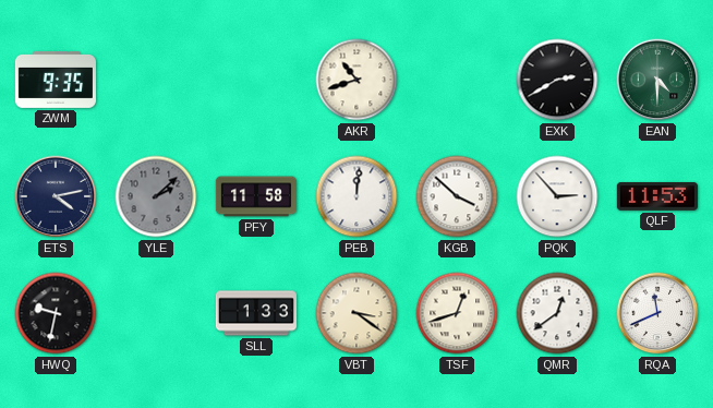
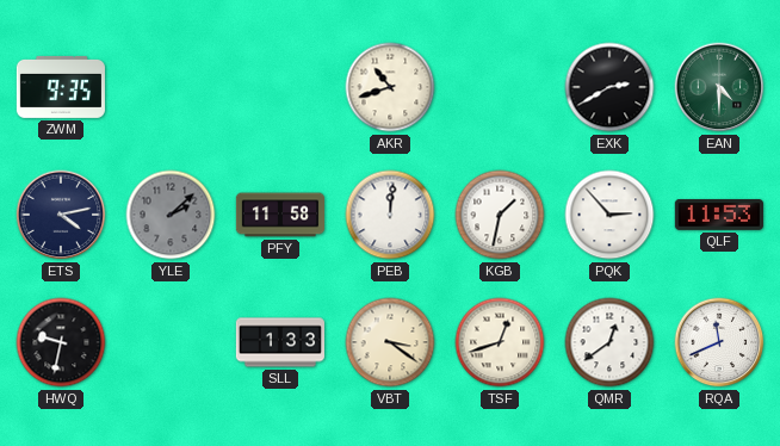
KGB: 3:52 -> 1:32 (500, 215)
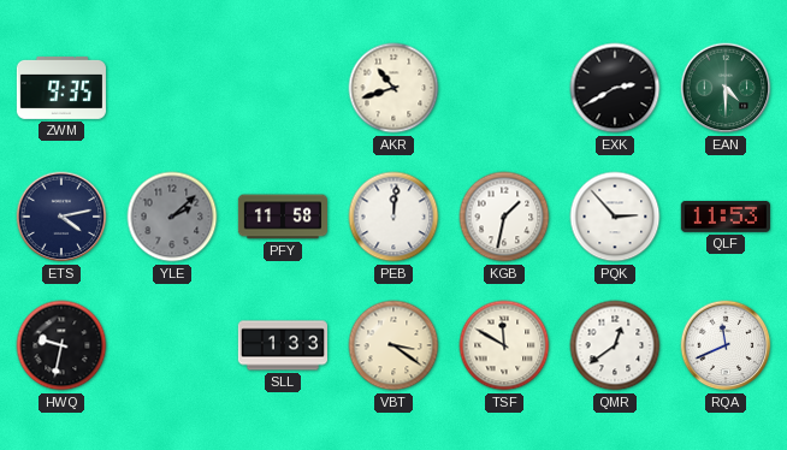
TSF: 12:42 -> 11:50 (504, 345)
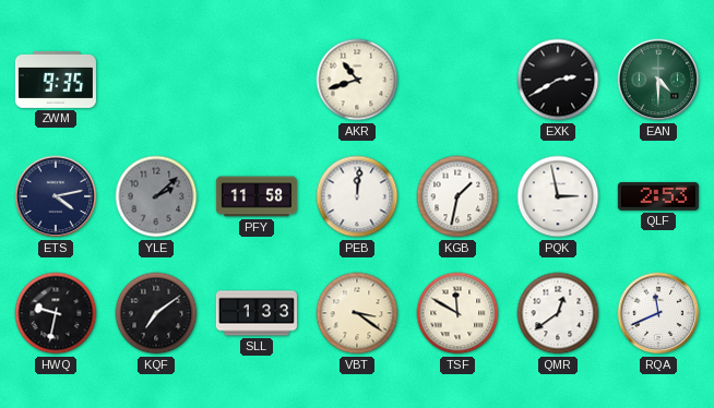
PQK: 2:53 -> 2:58 (558, 196)
QLF: 11:53 -> 2:53 (658, 196)
KQF: none -> 7:09 (156, 313)
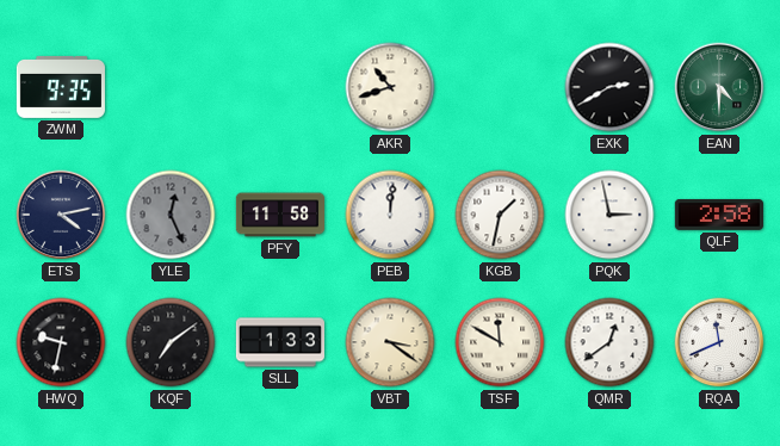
YLE: 2:08 -> 12:26 (171, 215)
QLF: 2:53 -> 2:58 (719, 215)
